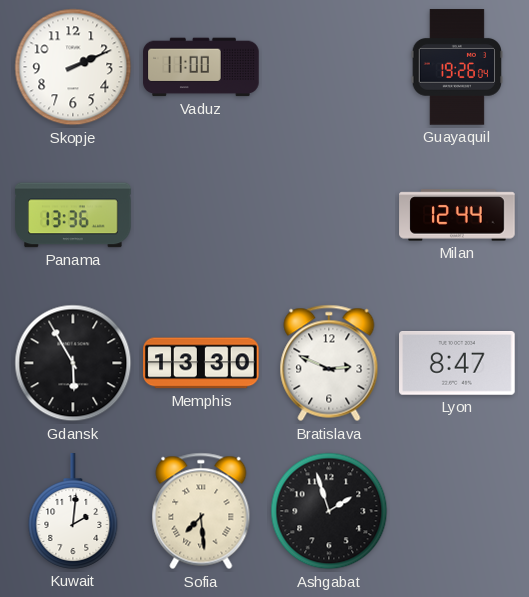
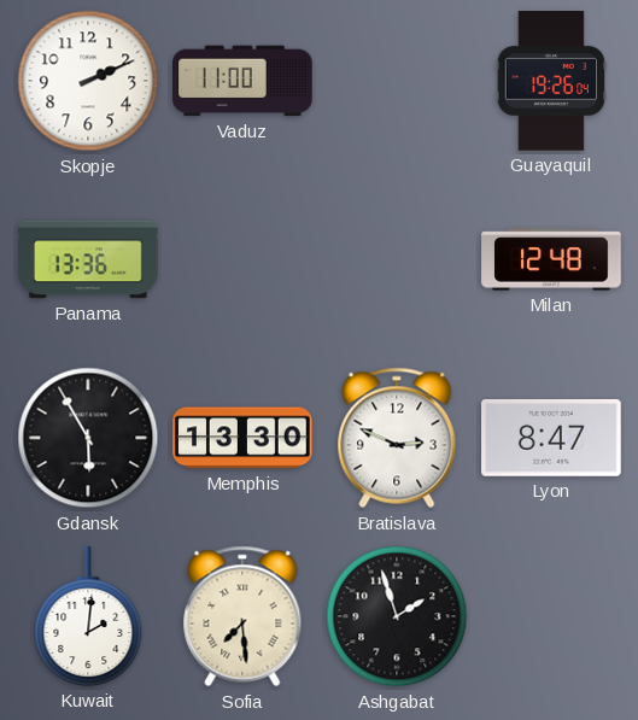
Milan: 12:44 -> 12:48 (551, 259)
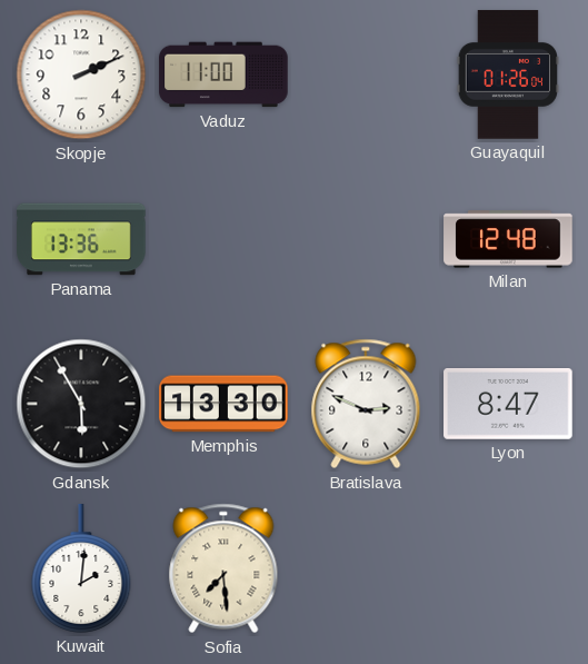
Guayaquil: 19:26 -> 01:26 (507, 75)
Ashgabat: 1:57 -> none (397, 616)
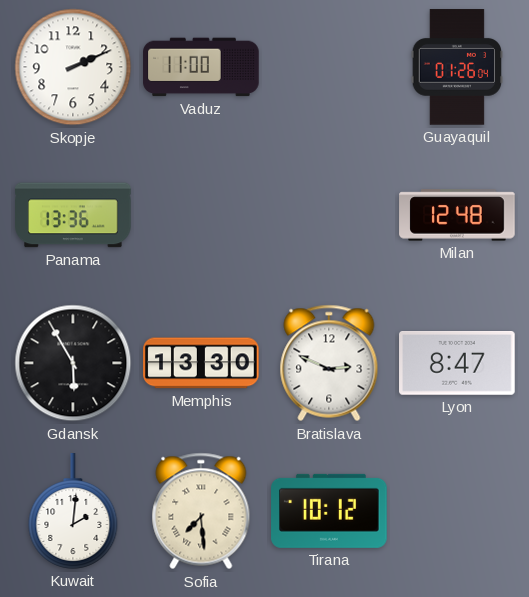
Tirana: none -> 10:12 (329, 511)
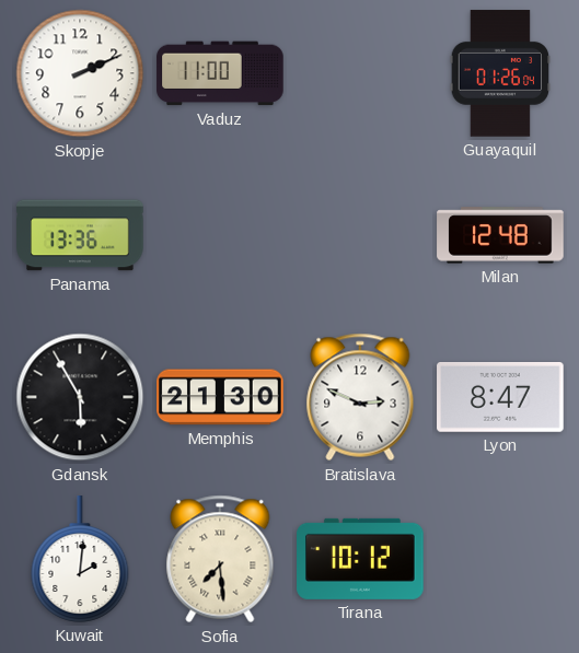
Memphis: 13:30 -> 21:30 (220, 397)
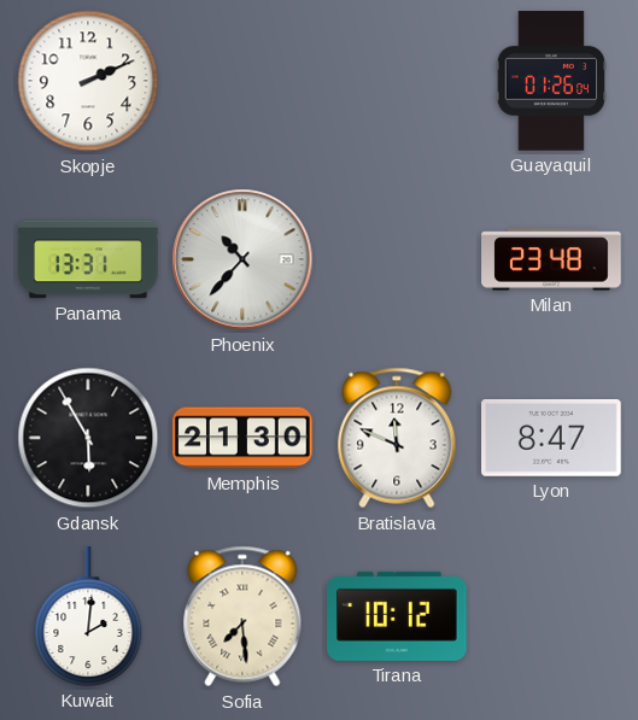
Vaduz: 11:00 -> none (220, 73)
Panama: 13:36 -> 13:31 (88, 259)
Phoenix: none -> 10:37 (242, 259)
Milan: 12:48 -> 23:48 (551, 259)
Bratislava: 2:49 -> 11:49 (397, 438)
